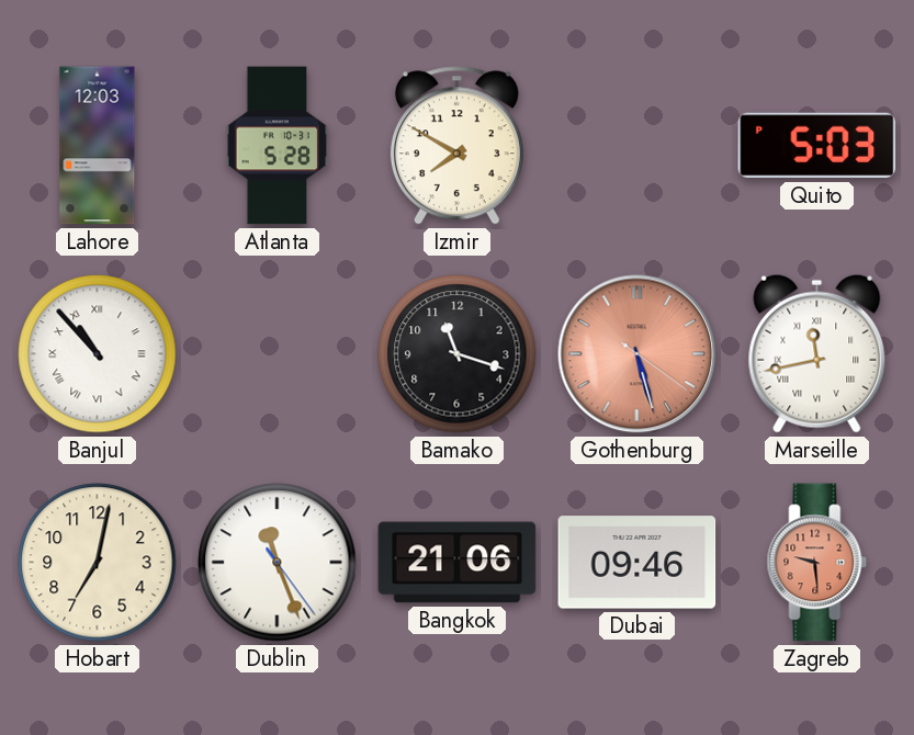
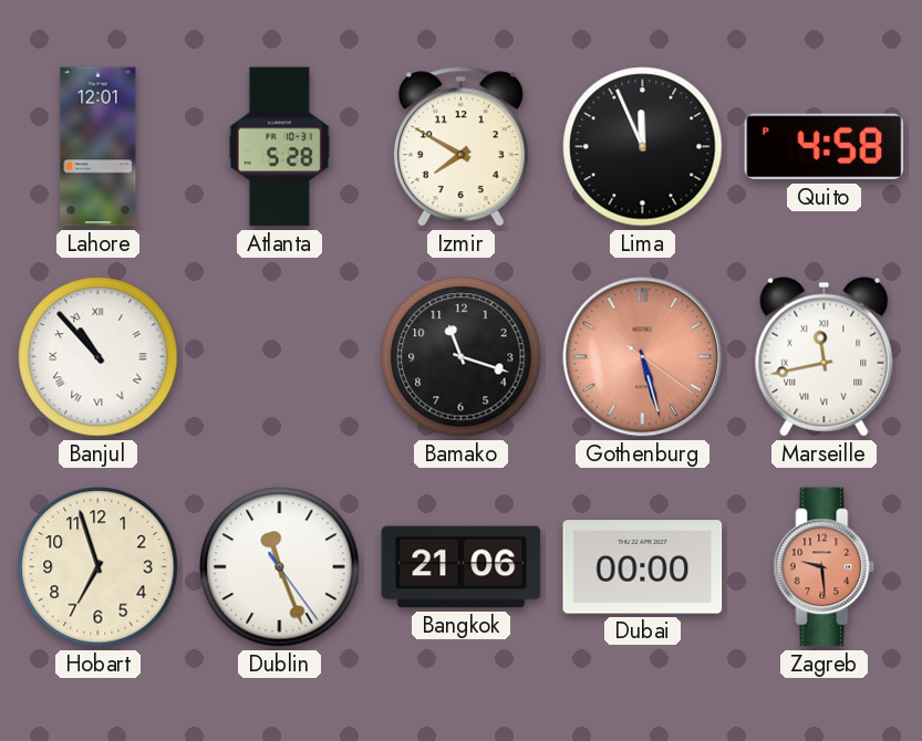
Lahore: 12:03 -> 12:01 (99, 147)
Lima: none -> 11:56 (643, 147)
Quito: 5:03 -> 4:58 (825, 147)
Hobart: 7:02 -> 6:57 (99, 567)
Dubai: 09:46 -> 00:00 (643, 567)
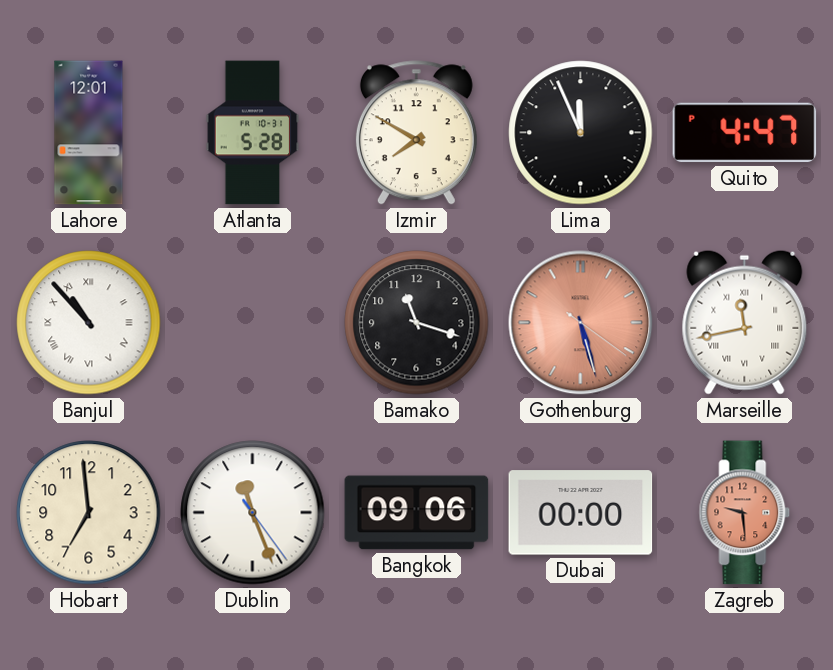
Quito: 4:58 -> 4:47 (745, 133)
Hobart: 6:57 -> 6:59 (89, 513)
Bangkok: 21:06 -> 09:06 (417, 513)
